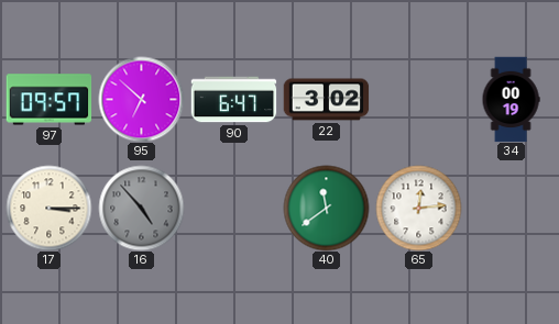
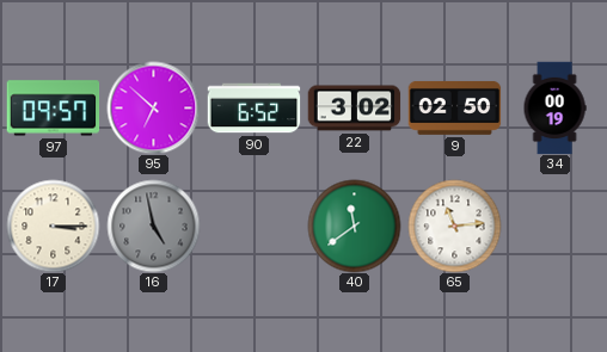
90: 6:47 -> 6:52 (253, 109)
9: none -> 02:50 (454, 109)
16: 4:53 -> 4:58 (153, 226)
65: 12:14 -> 11:14 (454, 226)
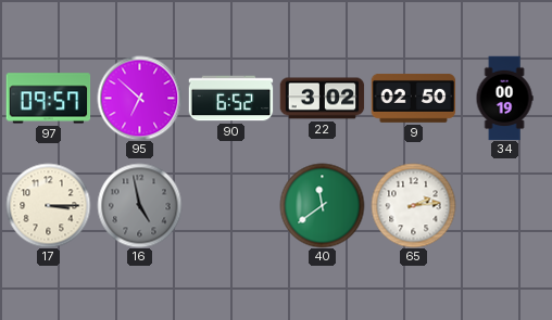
65: 11:14 -> 2:14 (413, 205)
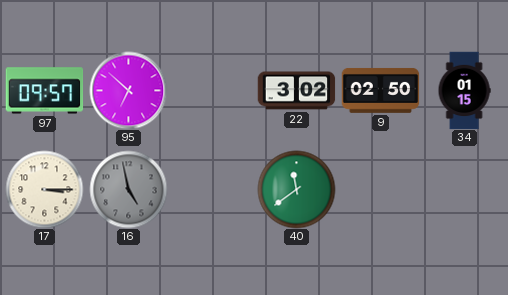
90: 6:52 -> none (230, 99)
34: 00:19 -> 01:15 (464, 90)
65: 2:14 -> none (413, 205)
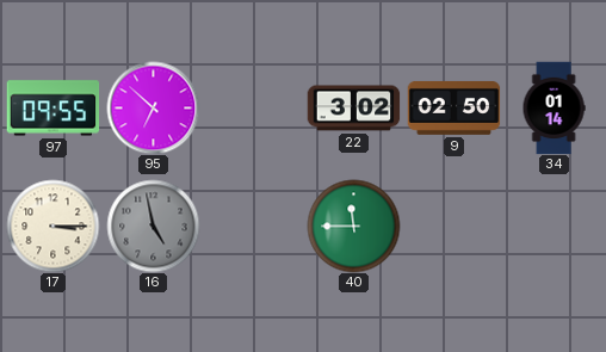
97: 09:57 -> 09:55 (52, 109)
34: 01:15 -> 01:14 (554, 107)
40: 11:39 -> 11:45 (353, 226)
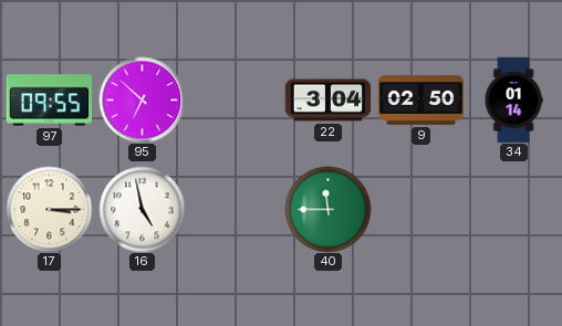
22: 3:02 -> 3:04 (327, 101)
16 dial: grey -> white (142, 209)
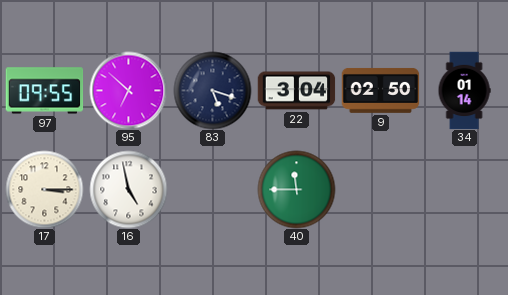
83: none -> 5:18 (212, 90)
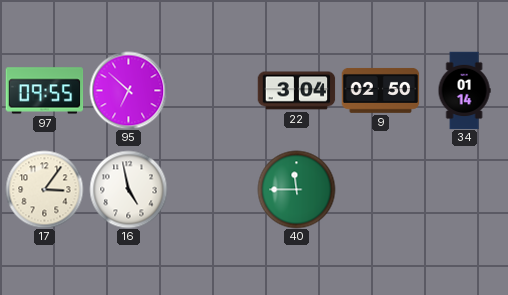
83: 5:18 -> none (212, 90)
17: 3:15 -> 3:06 (44, 189)
